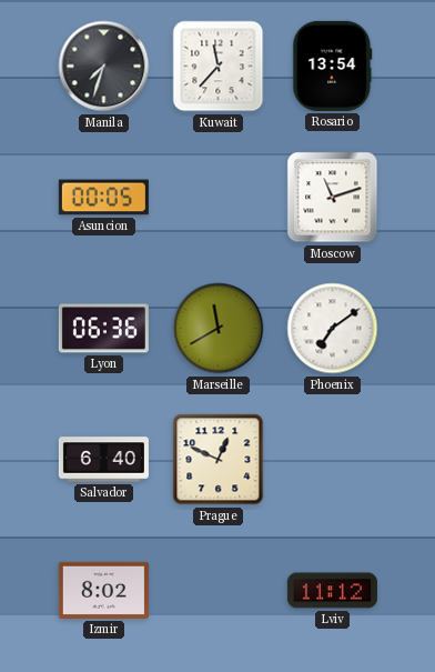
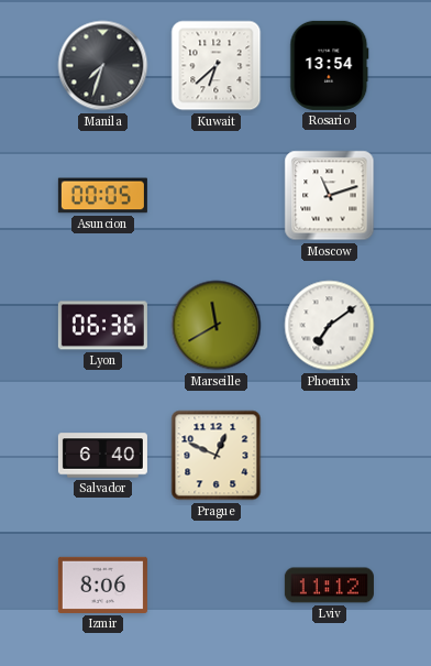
Kuwait: 11:37 -> 6:38 (217, 66)
Izmir: 8:02 -> 8:06 (102, 585)
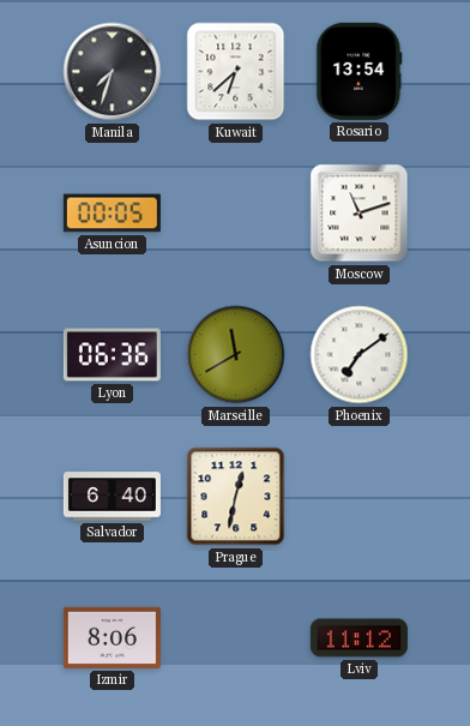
Prague: 12:49 -> 12:32 (236, 497)
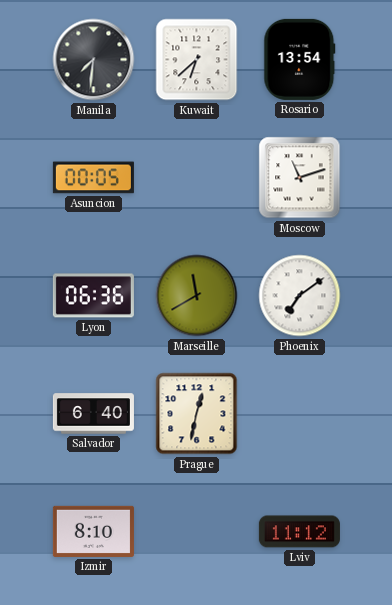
Manila: 7:33 -> 7:31 (94, 60)
Izmir: 8:06 -> 8:10 (93, 531)
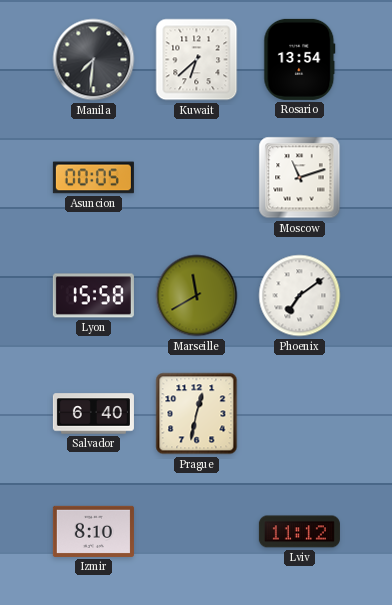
Lyon: 06:36 -> 15:58 (93, 296)
